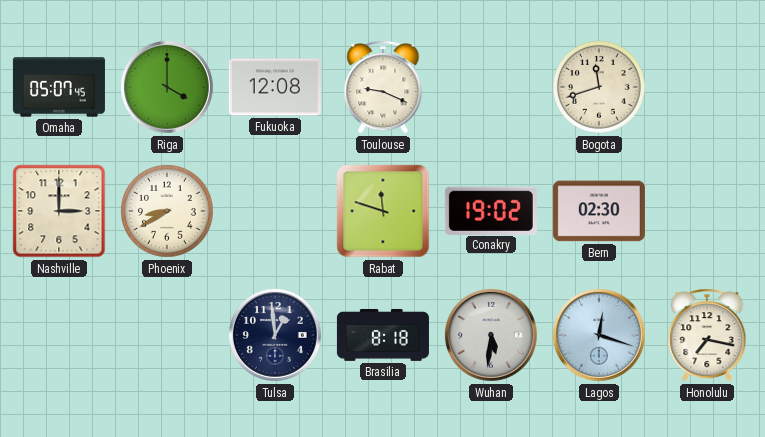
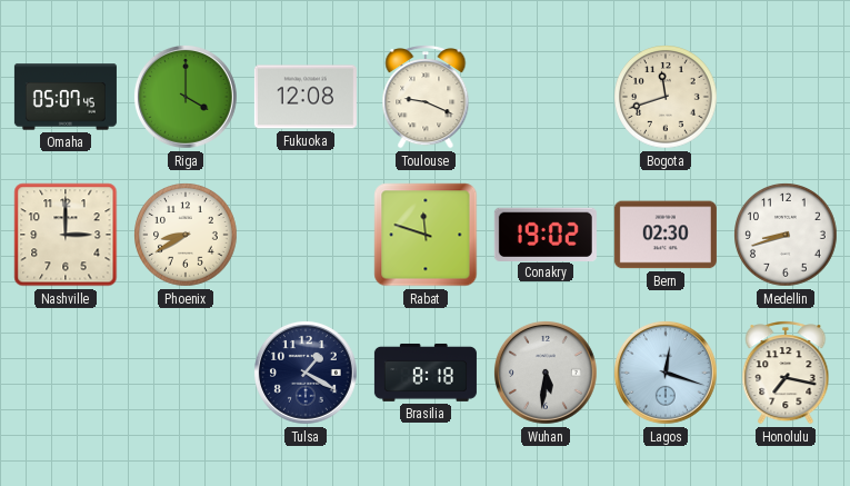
Medellin: none -> 8:42 (786, 235)
Tulsa: 12:59 -> 1:20 (306, 373)
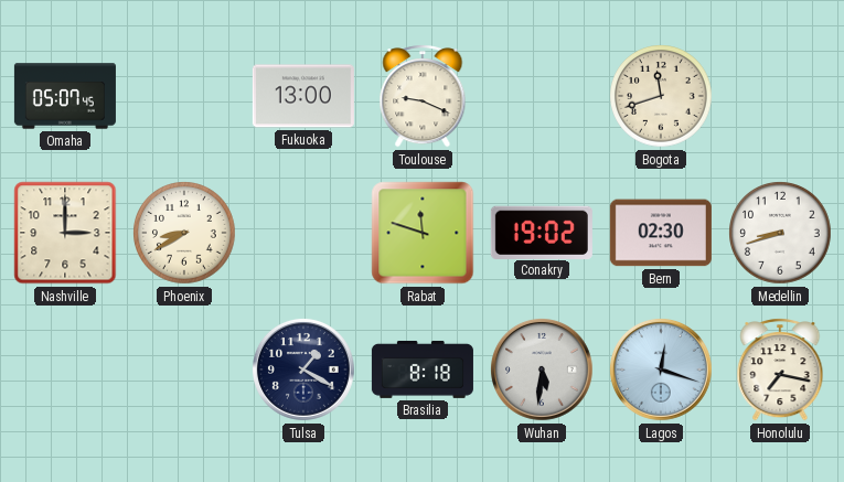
Riga: 4:00 -> none (186, 97)
Fukuoka: 12:08 -> 13:00 (303, 96)
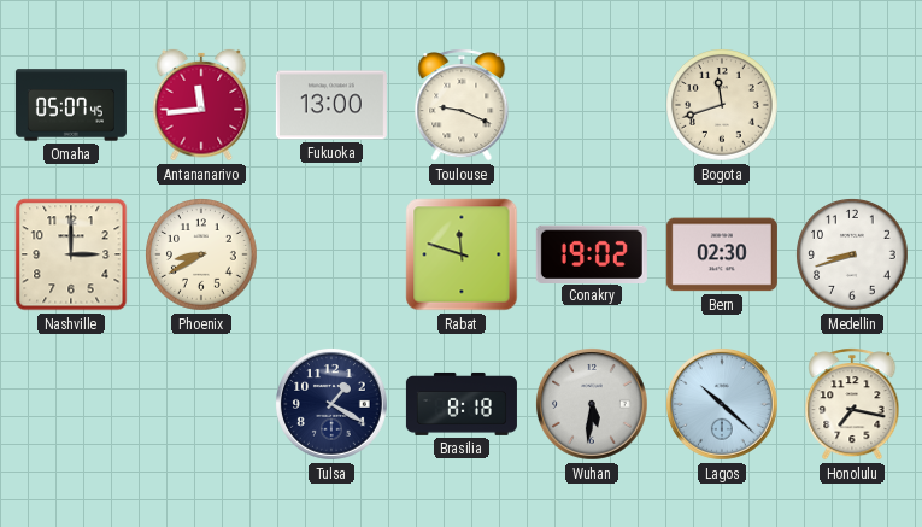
Antananarivo: none -> 11:44 (201, 105)
Lagos: 12:18 -> 10:22 (722, 404)
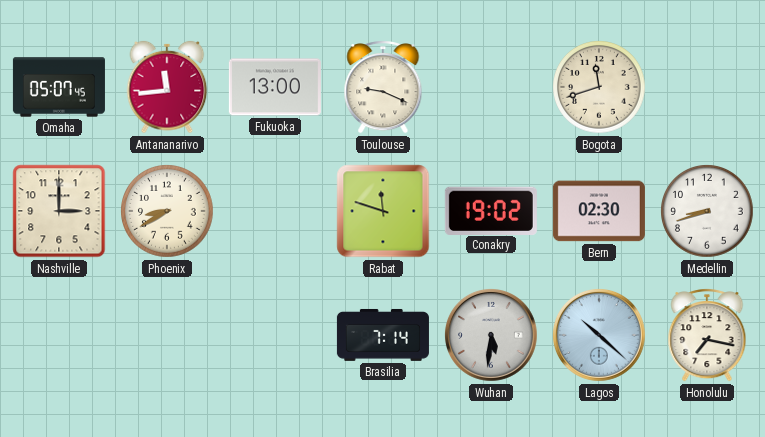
Tulsa: 1:20 -> none (331, 404)
Brasilia: 8:18 -> 7:14 (383, 335)
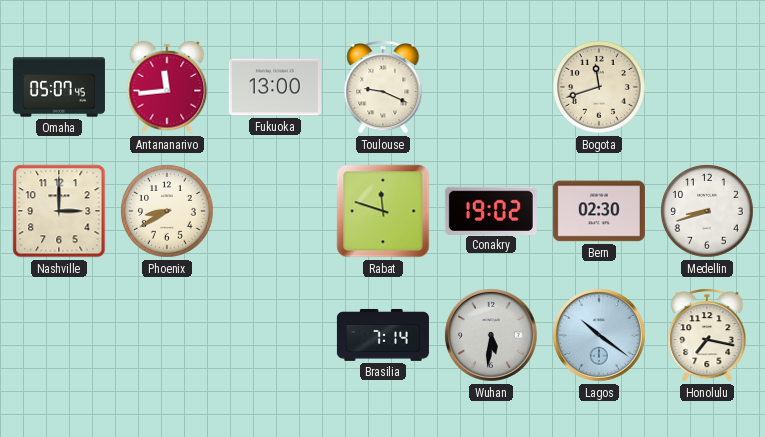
Lagos: 10:22 -> 10:21 (599, 335)
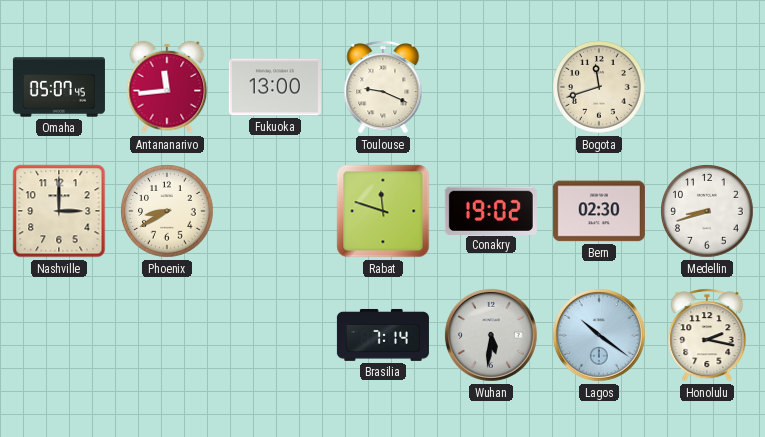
Honolulu: 7:17 -> 2:17 (707, 336)
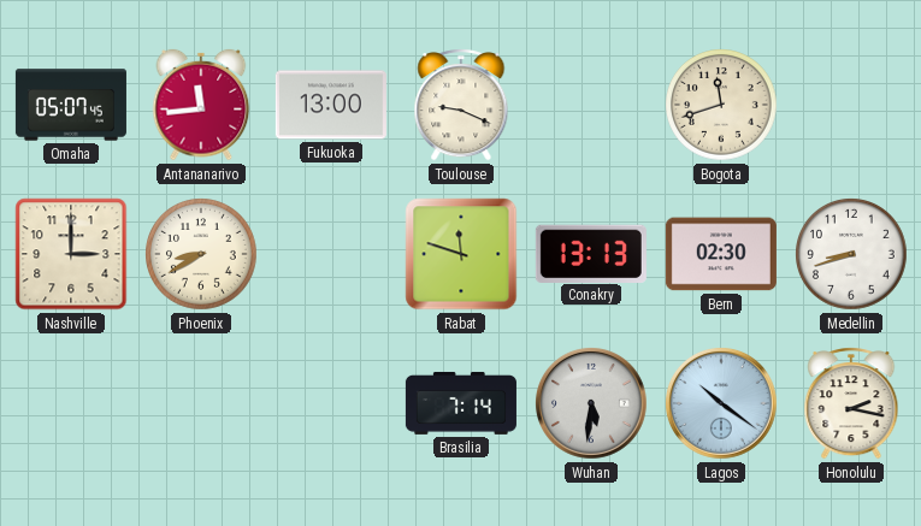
Conakry: 19:02 -> 13:13 (591, 253)
